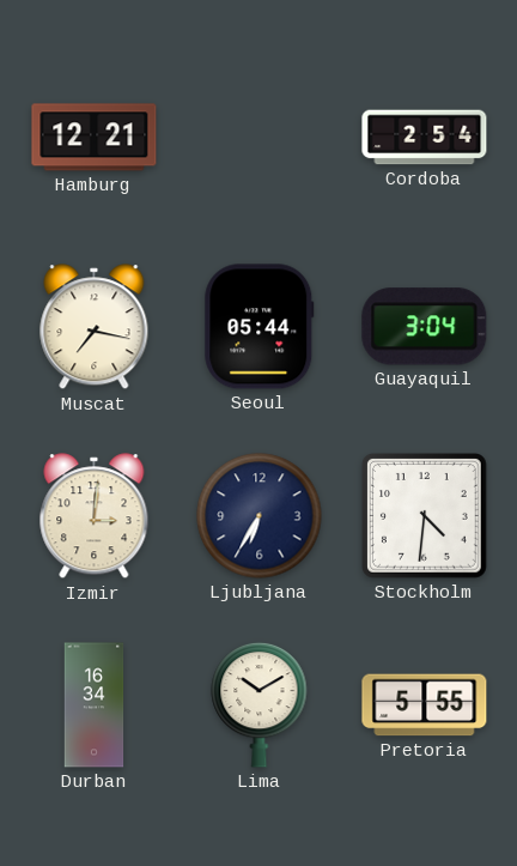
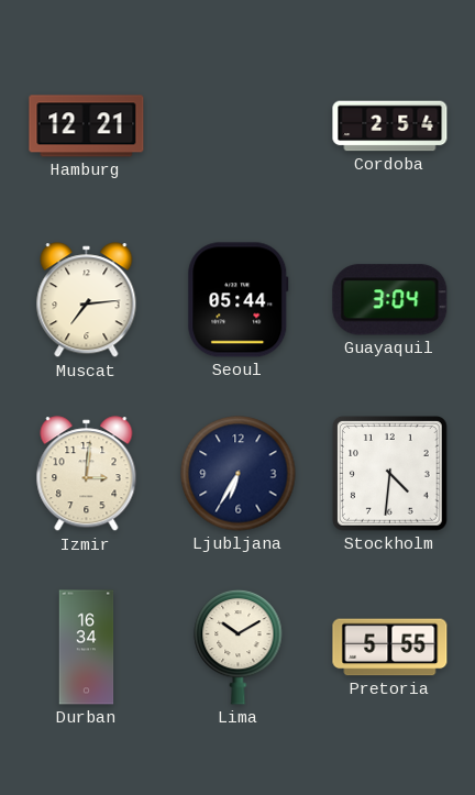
Muscat: 7:17 -> 7:14 (87, 300)
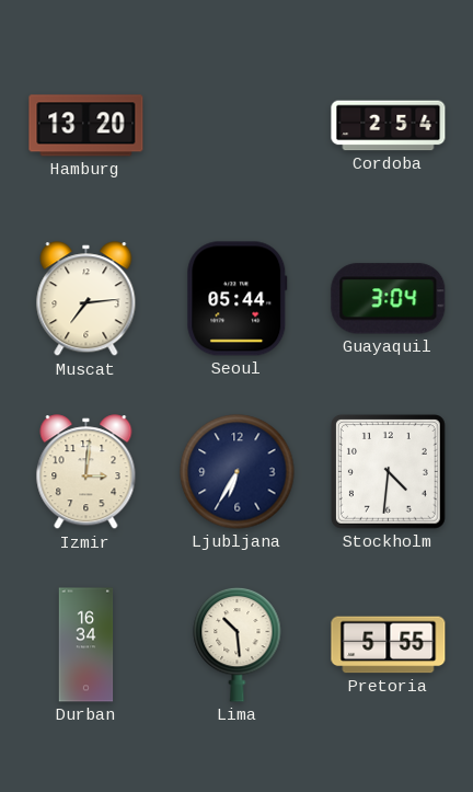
Hamburg: 12:21 -> 13:20 (86, 126)
Lima: 10:10 -> 10:29 (238, 644)
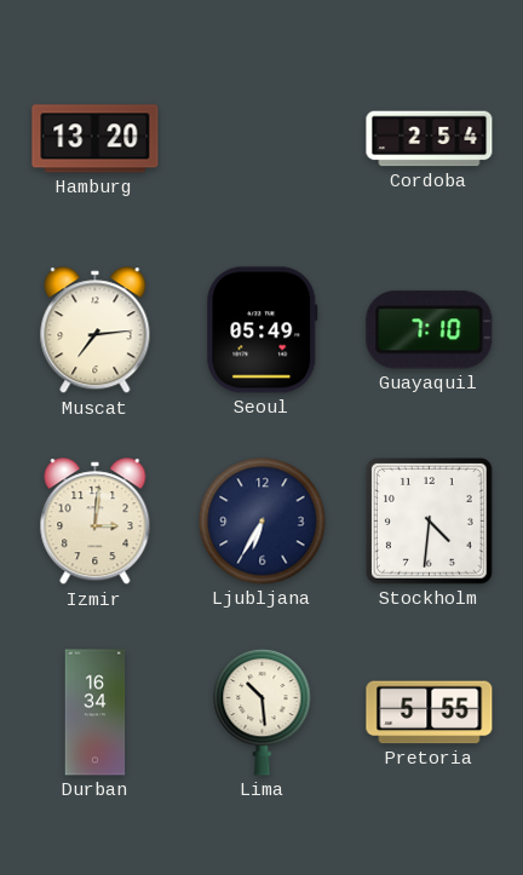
Seoul: 05:44 -> 05:49 (263, 330)
Guayaquil: 3:04 -> 7:10 (430, 330)
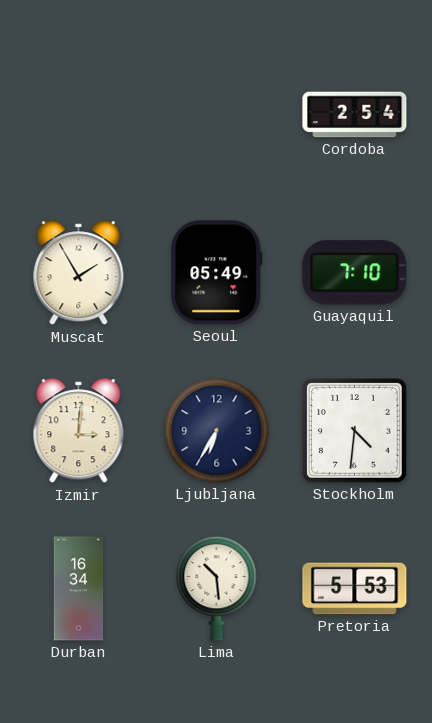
Hamburg: 13:20 -> none (96, 139)
Muscat: 7:14 -> 1:55 (79, 273)
Pretoria: 5:55 -> 5:53 (355, 589)
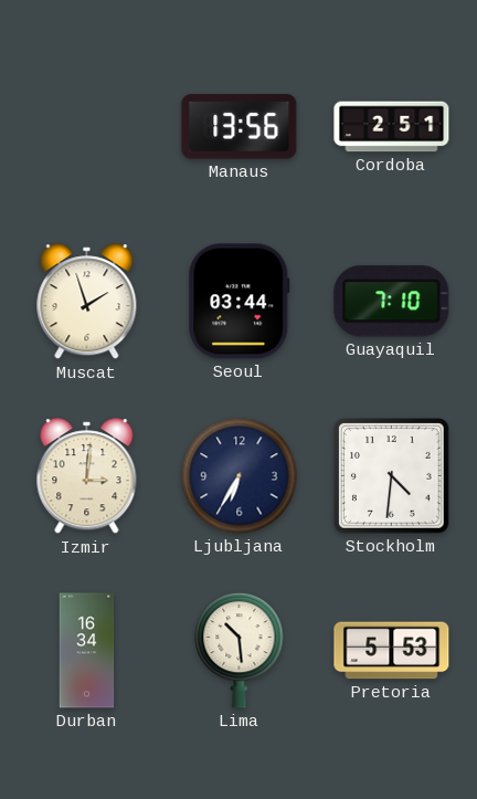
Manaus: none -> 13:56 (240, 127)
Cordoba: 2:54 -> 2:51 (392, 127)
Muscat: 1:55 -> 1:57 (87, 302)
Seoul: 05:49 -> 03:44 (240, 302)
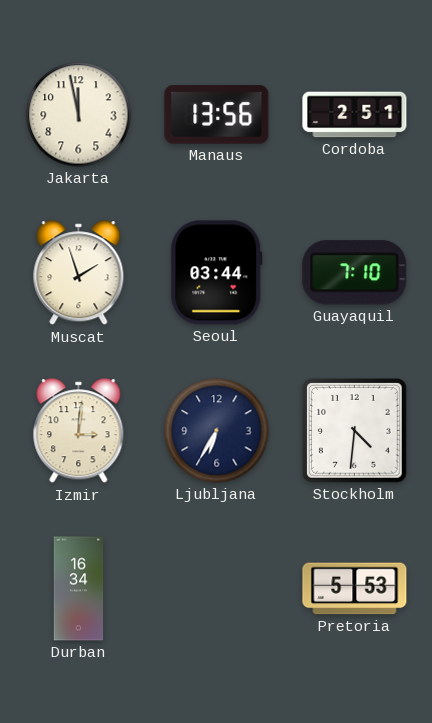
Jakarta: none -> 11:58 (79, 115)
Lima: 10:29 -> none (240, 650)
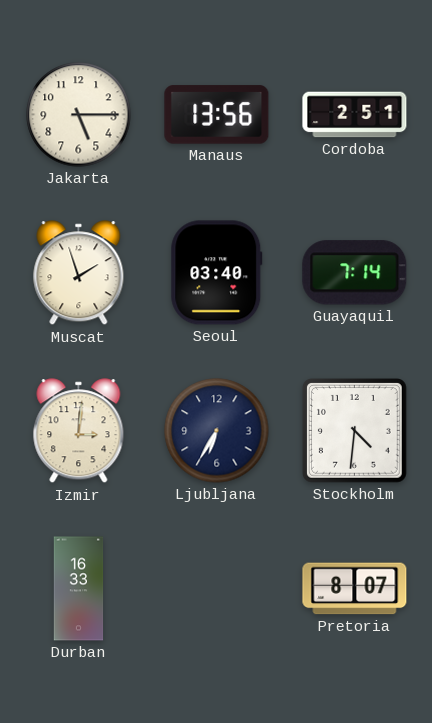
Jakarta: 11:58 -> 5:15 (79, 115)
Seoul: 03:44 -> 03:40 (217, 273)
Guayaquil: 7:10 -> 7:14 (355, 273)
Durban: 16:34 -> 16:33 (79, 589)
Pretoria: 5:53 -> 8:07 (355, 589)
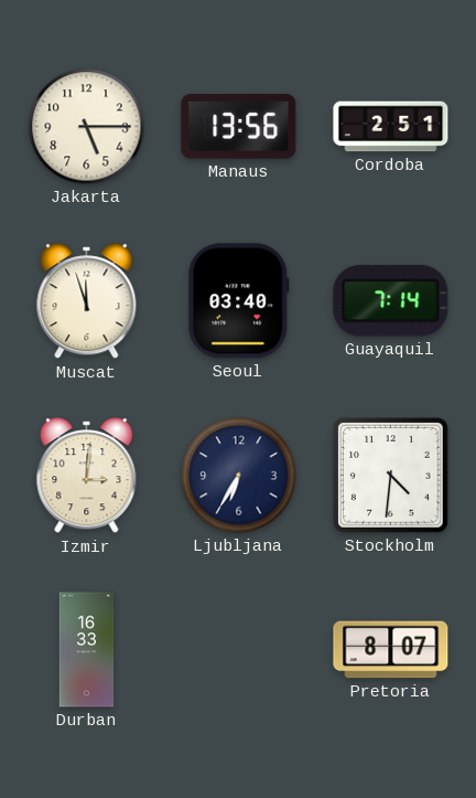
Muscat: 1:57 -> 11:57 (87, 301)
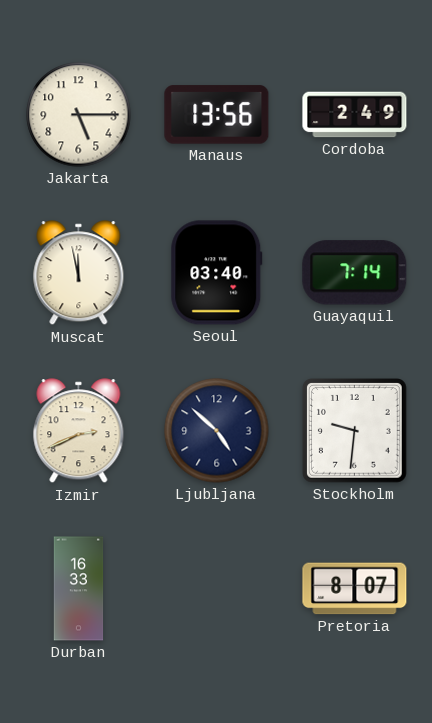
Cordoba: 2:51 -> 2:49 (355, 115)
Muscat: 11:57 -> 11:58 (79, 273)
Izmir: 3:01 -> 2:41 (79, 431)
Ljubljana: 6:35 -> 4:52 (217, 431)
Stockholm: 4:31 -> 9:31 (355, 431)
